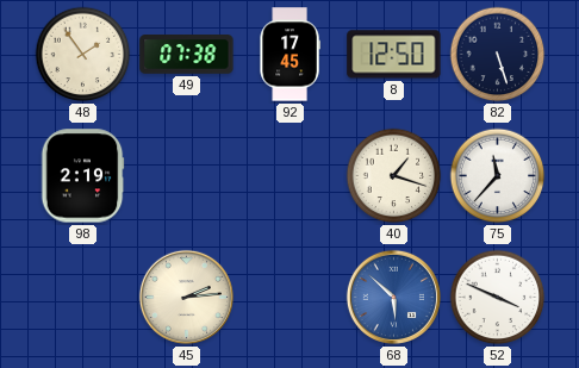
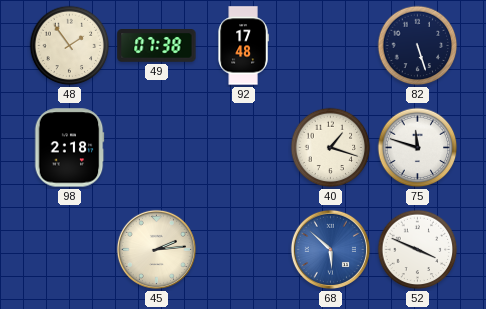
92: 17:45 -> 17:48 (243, 46)
8: 12:50 -> none (394, 55)
98: 2:19 -> 2:18 (69, 148)
75: 11:37 -> 11:48 (418, 148)
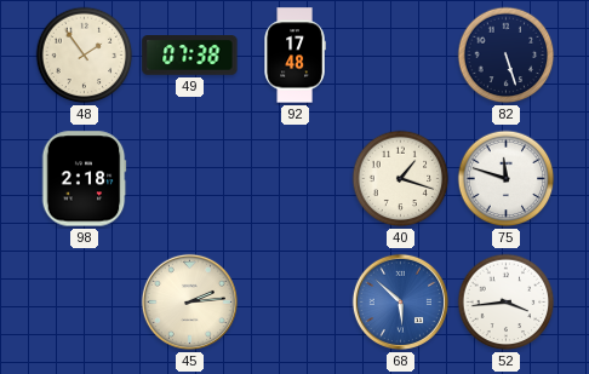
52: 3:49 -> 3:44 (507, 303)
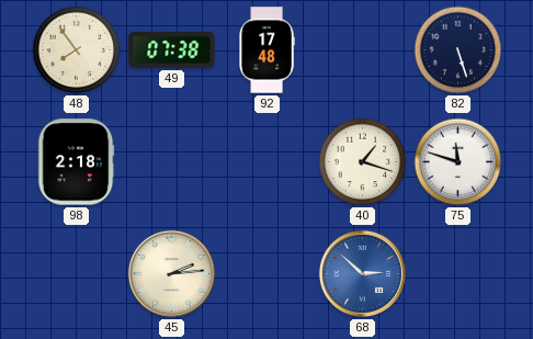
48: 1:54 -> 7:54 (77, 50)
68: 5:52 -> 2:52 (362, 273)
52: 3:44 -> none (507, 303)
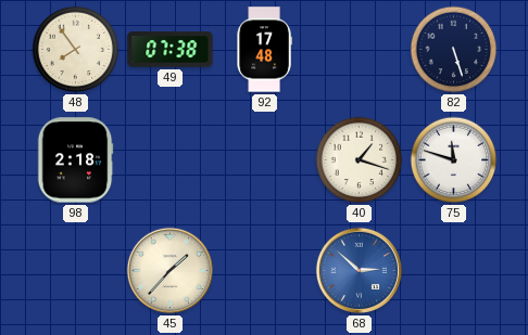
45: 2:14 -> 1:37 (169, 270)
